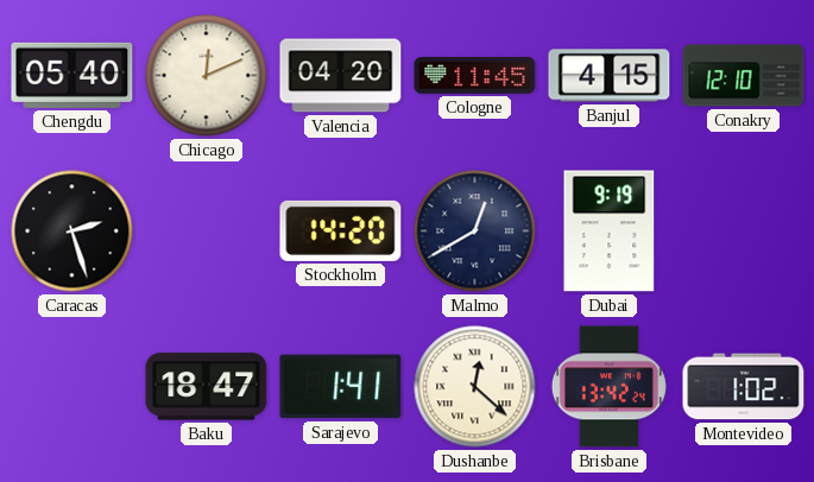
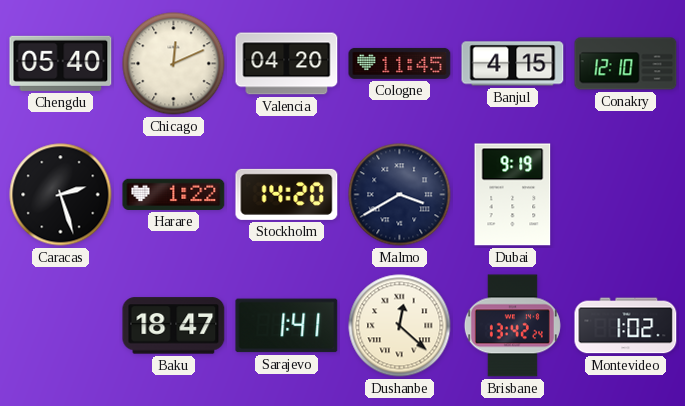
Harare: none -> 1:22 (174, 194)
Malmo: 12:40 -> 3:40 (400, 195)
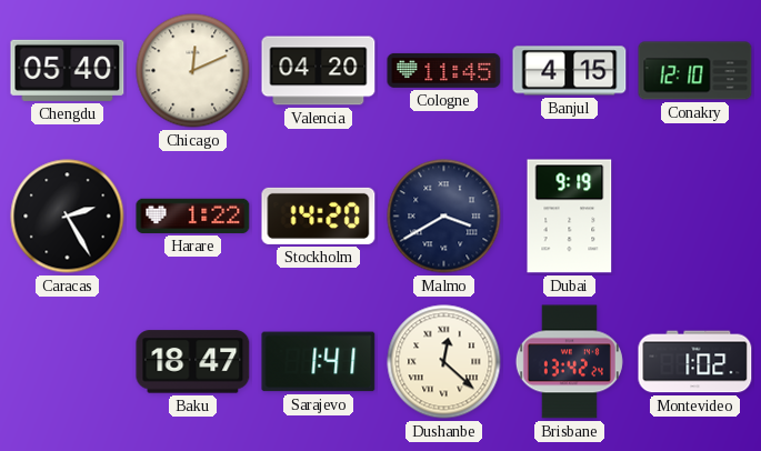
Caracas: 2:27 -> 2:25 (68, 217)
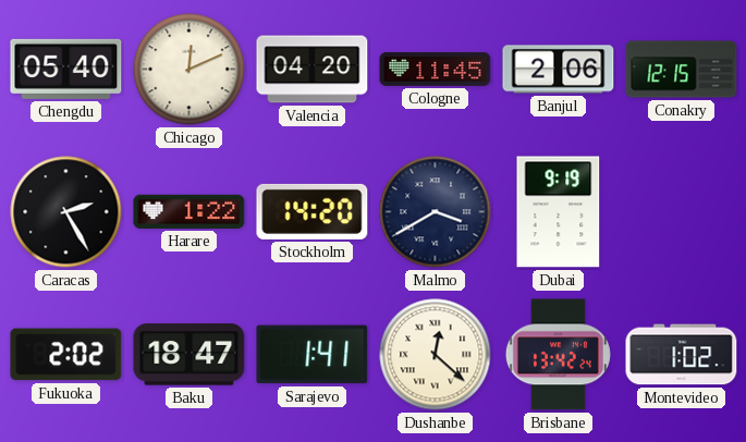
Banjul: 4:15 -> 2:06 (559, 70)
Conakry: 12:10 -> 12:15 (682, 70)
Fukuoka: none -> 2:02 (66, 355)
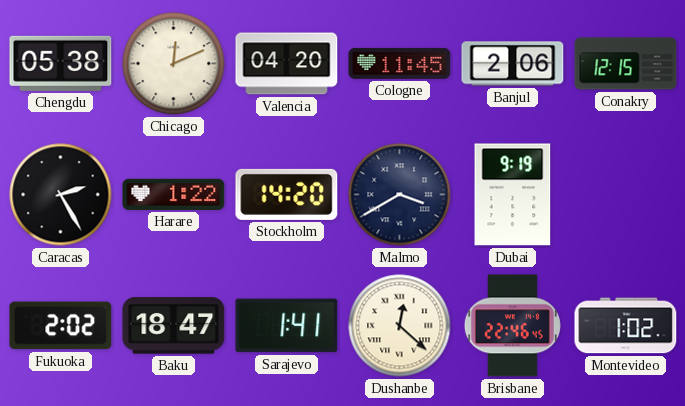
Chengdu: 05:40 -> 05:38 (61, 63)
Brisbane: 13:42 -> 22:46 (512, 326)
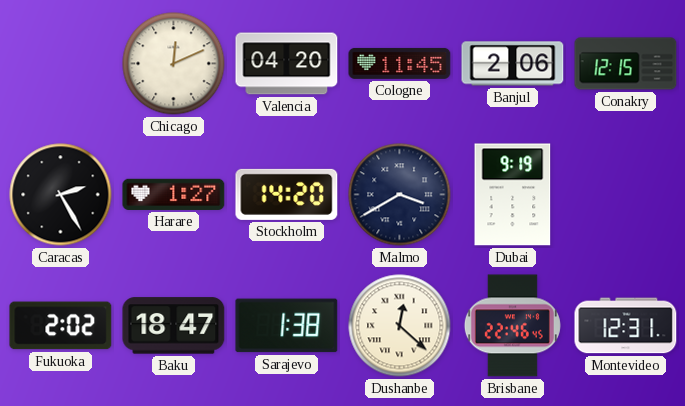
Chengdu: 05:38 -> none (61, 63)
Harare: 1:22 -> 1:27 (174, 194)
Sarajevo: 1:41 -> 1:38 (287, 326)
Montevideo: 1:02 -> 12:31 (626, 326)
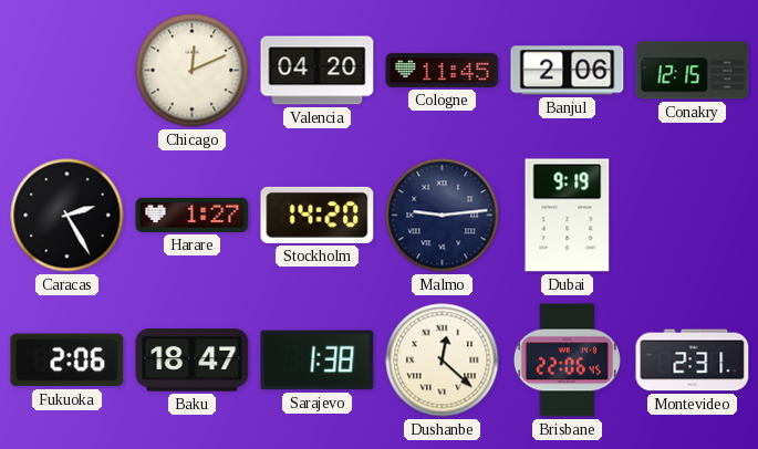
Malmo: 3:40 -> 9:14 (443, 216)
Fukuoka: 2:02 -> 2:06 (68, 361)
Brisbane: 22:46 -> 22:06 (567, 361)
Montevideo: 12:31 -> 2:31 (693, 361)
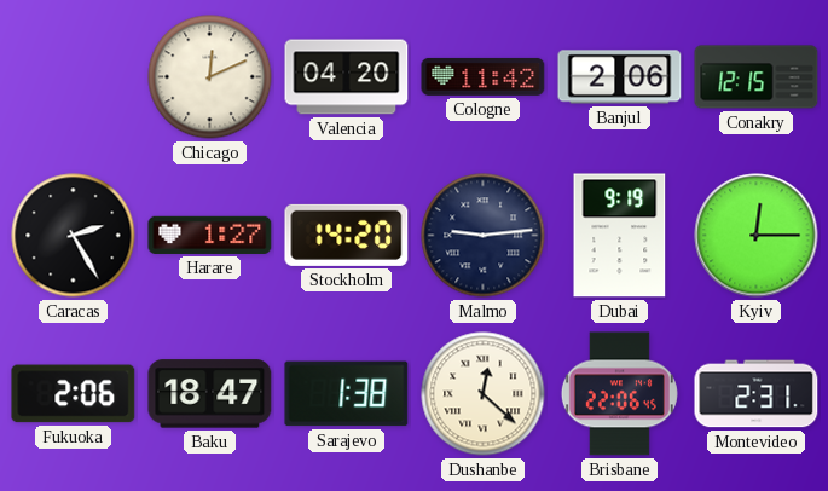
Cologne: 11:45 -> 11:42 (484, 76)
Kyiv: none -> 12:15 (757, 236)
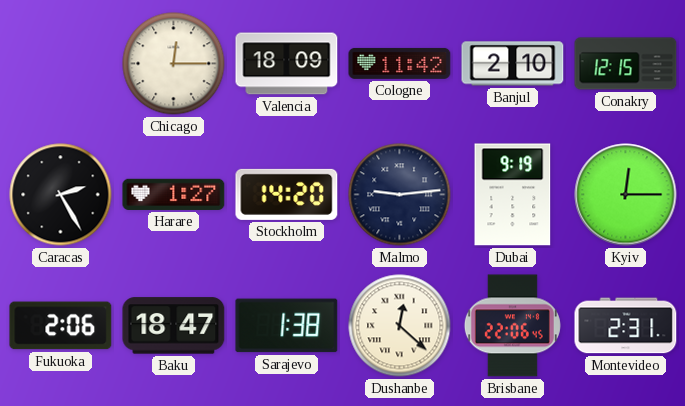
Chicago: 12:11 -> 12:15 (174, 64)
Valencia: 04:20 -> 18:09 (287, 64)
Banjul: 2:06 -> 2:10 (513, 64)
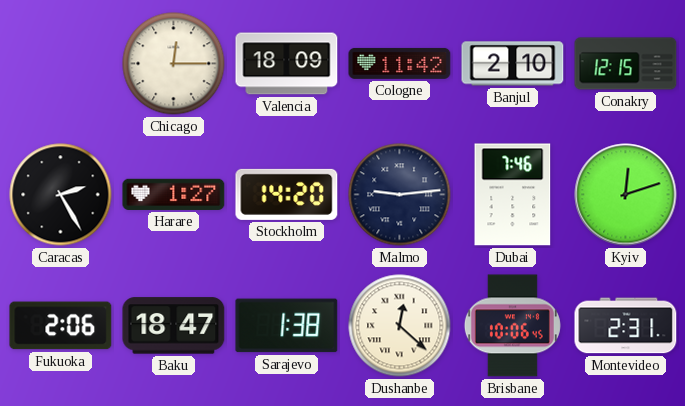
Dubai: 9:19 -> 7:46 (513, 195)
Kyiv: 12:15 -> 12:12 (626, 195)
Brisbane: 22:06 -> 10:06 (512, 326)
